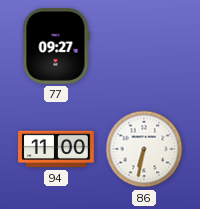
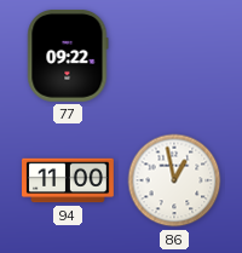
77: 09:27 -> 09:22 (68, 57)
86: 6:32 -> 12:58 (174, 180)
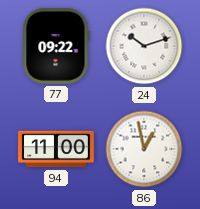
24: none -> 10:12 (144, 46)
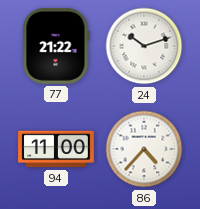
77: 09:22 -> 21:22 (56, 47)
86: 12:58 -> 4:37 (144, 149)
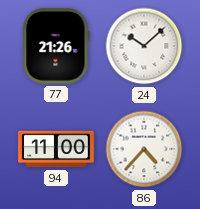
77: 21:22 -> 21:26 (56, 47)
24: 10:12 -> 10:08 (144, 46)
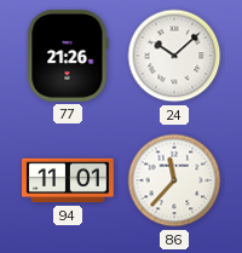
94: 11:00 -> 11:01 (68, 180)
86: 4:37 -> 11:37 (174, 180)
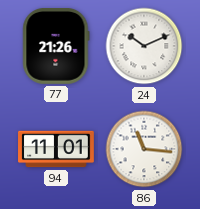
24: 10:08 -> 10:11 (144, 46)
86: 11:37 -> 11:16 (144, 149)
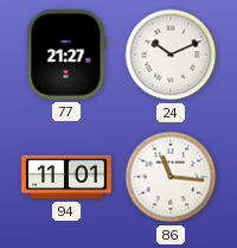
77: 21:26 -> 21:27 (66, 56)
